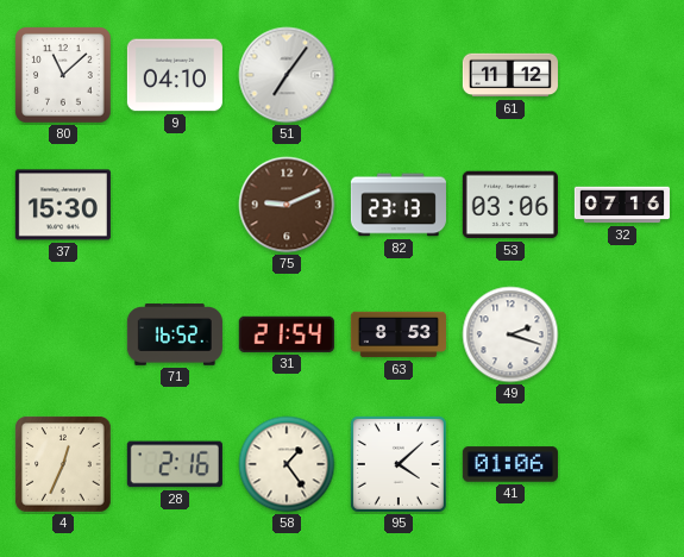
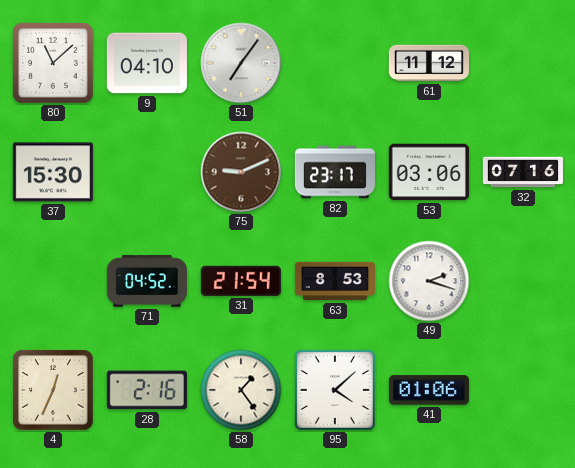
82: 23:13 -> 23:17 (335, 172)
71: 16:52 -> 04:52 (147, 281)
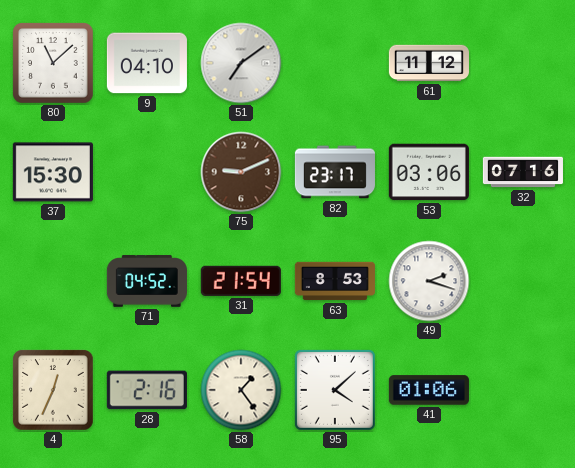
51: 7:06 -> 7:09 (241, 63)
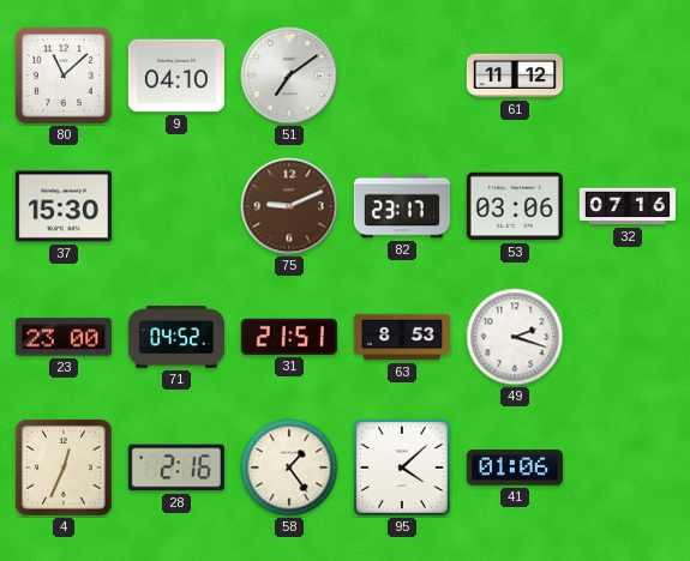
23: none -> 23:00 (64, 337)
31: 21:54 -> 21:51 (289, 337)
